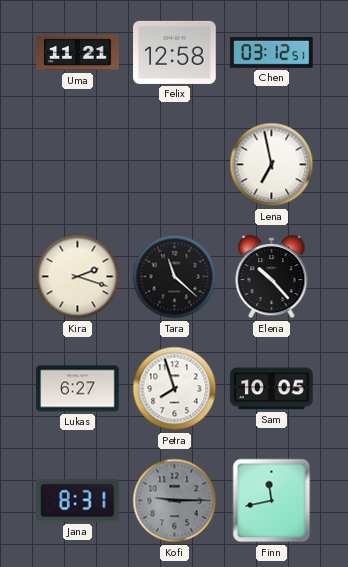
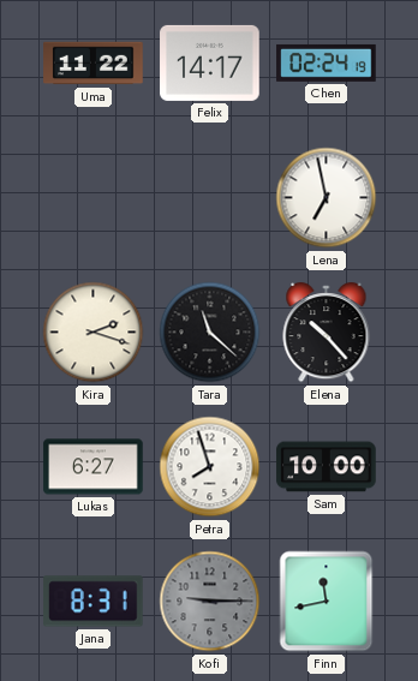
Uma: 11:21 -> 11:22 (94, 64)
Felix: 12:58 -> 14:17 (210, 62)
Chen: 03:12 -> 02:24 (327, 62)
Sam: 10:05 -> 10:00 (327, 467)
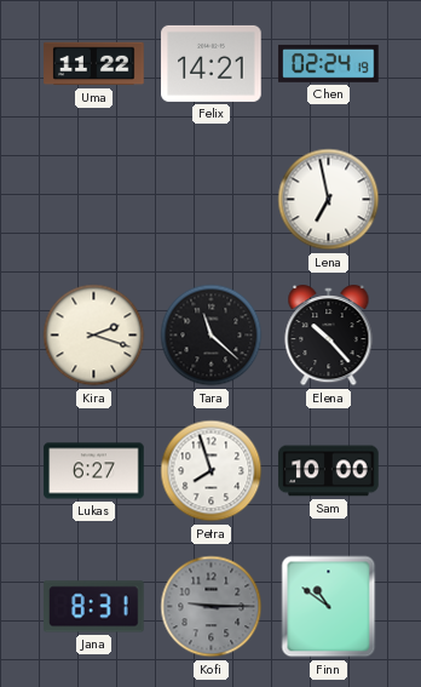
Felix: 14:17 -> 14:21 (212, 63)
Finn: 11:43 -> 10:51 (329, 607)
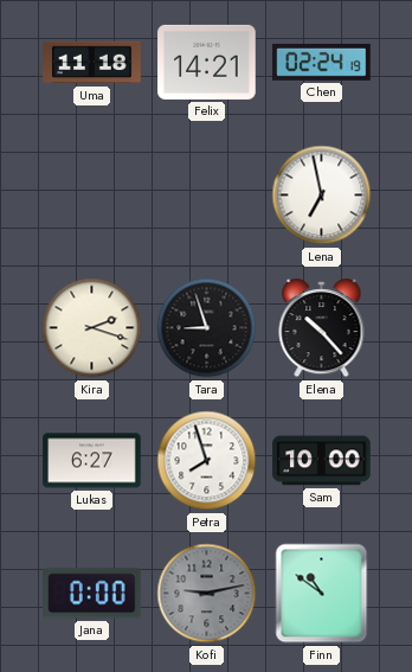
Uma: 11:22 -> 11:18 (92, 63)
Tara: 11:22 -> 8:57 (207, 328)
Jana: 8:31 -> 0:00 (92, 594)
Kofi: 9:15 -> 9:13 (207, 594)
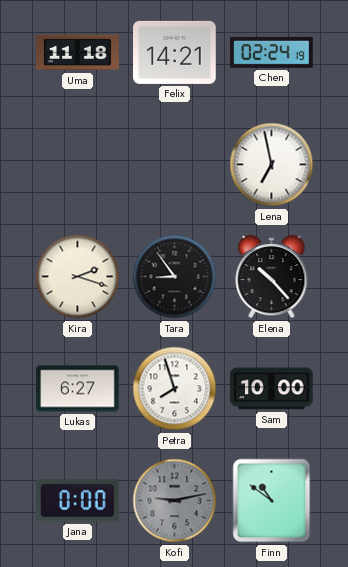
Tara: 8:57 -> 8:54 (175, 277)
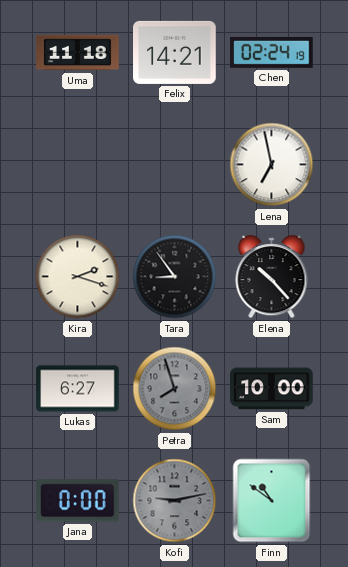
Petra dial: white -> grey (175, 389)
